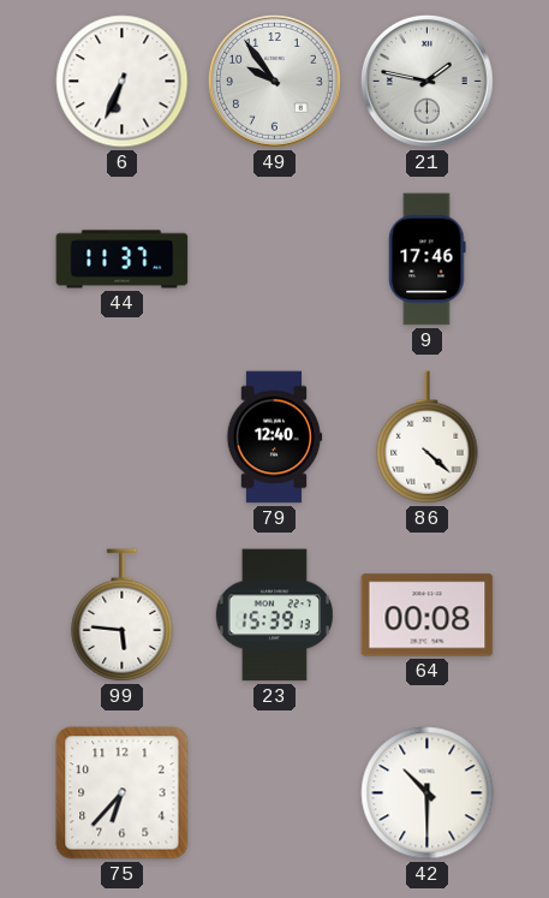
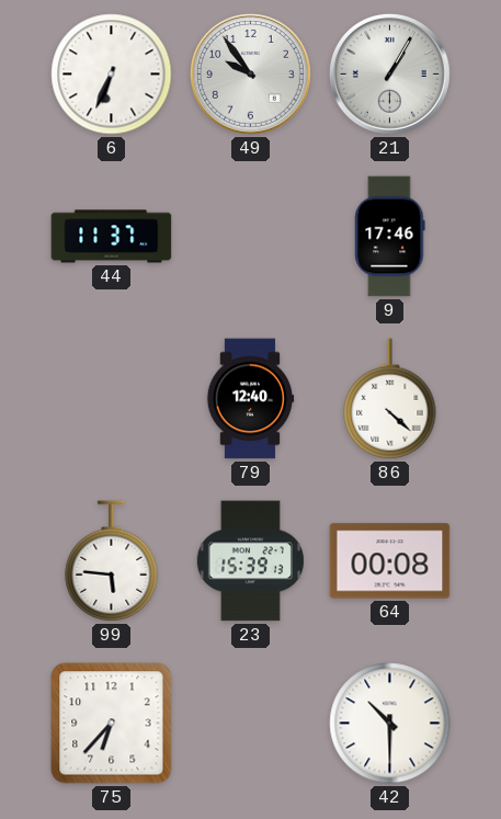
21: 1:47 -> 1:05 (390, 75)
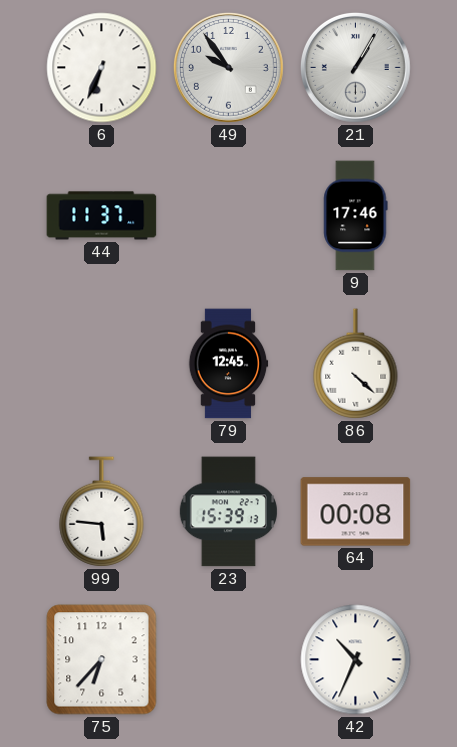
79: 12:40 -> 12:45 (228, 364)
42: 10:30 -> 10:34 (356, 660)
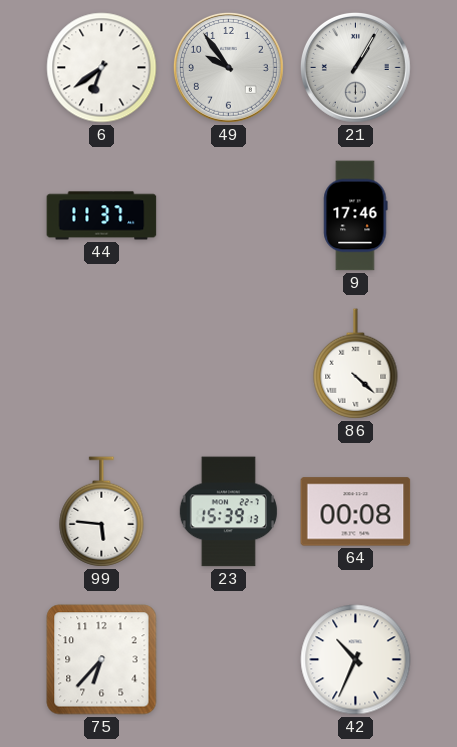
6: 6:34 -> 6:39 (102, 68)
79: 12:45 -> none (228, 364)
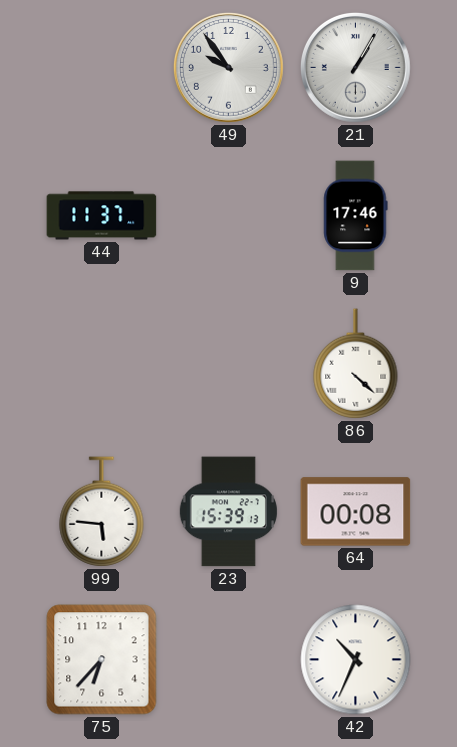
6: 6:39 -> none (102, 68)
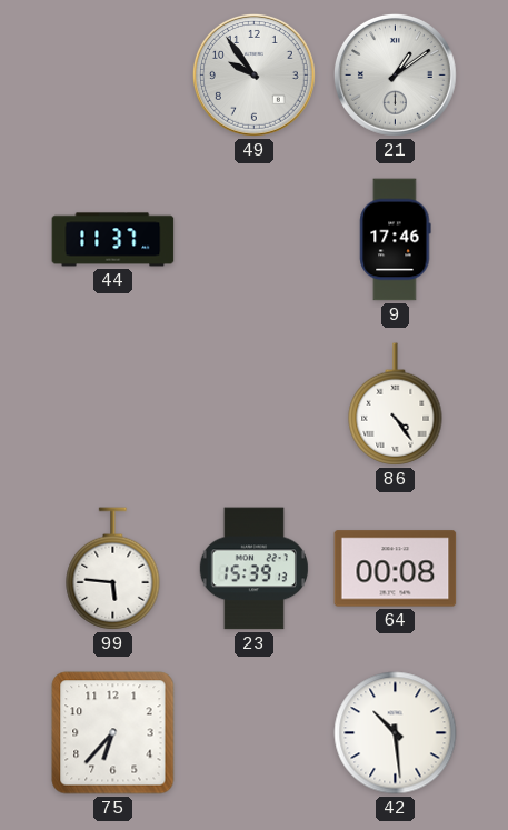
21: 1:05 -> 1:09 (396, 76)
86: 4:22 -> 4:24 (396, 404)
42: 10:34 -> 10:29 (396, 733)
